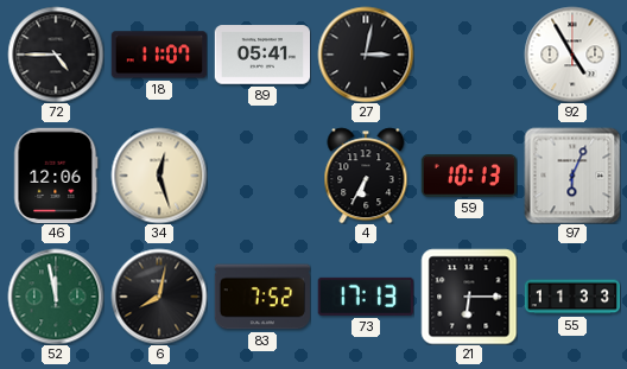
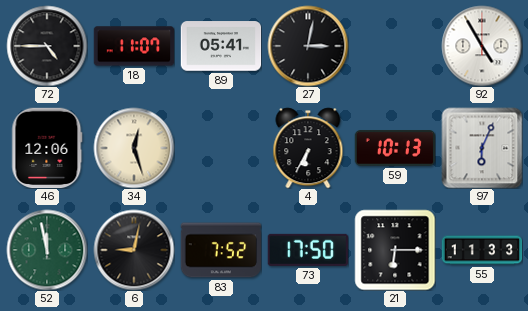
6: 8:02 -> 9:02 (134, 250)
73: 17:13 -> 17:50 (308, 250)
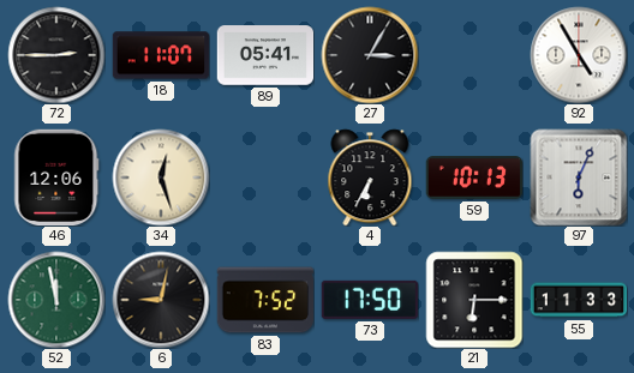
72: 4:45 -> 2:45 (56, 55)
27: 3:02 -> 3:05 (370, 55)
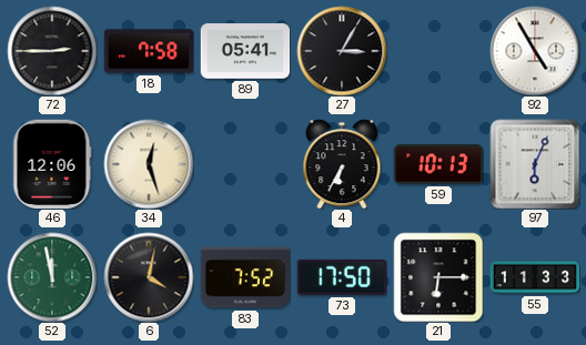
18: 11:07 -> 7:58 (149, 51)
6: 9:02 -> 4:02 (149, 277)
